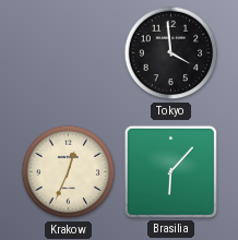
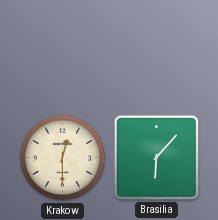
Tokyo: 3:59 -> none (171, 53)
Krakow: 12:34 -> 12:30 (63, 158)
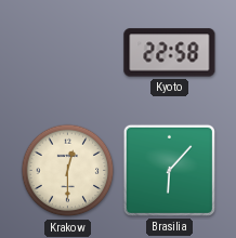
Kyoto: none -> 22:58 (170, 53)
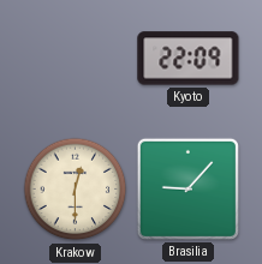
Kyoto: 22:58 -> 22:09 (189, 59)
Brasilia: 6:07 -> 9:07 (187, 188)
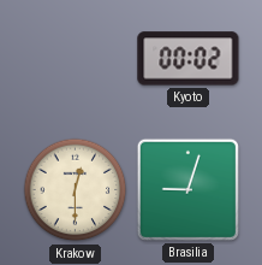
Kyoto: 22:09 -> 00:02 (189, 59)
Brasilia: 9:07 -> 9:03 (187, 189)
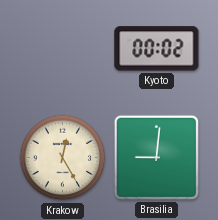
Krakow: 12:30 -> 12:25 (63, 158)
Brasilia: 9:03 -> 9:01 (156, 157)
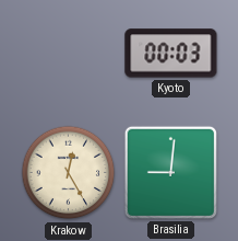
Kyoto: 00:02 -> 00:03 (171, 54)
